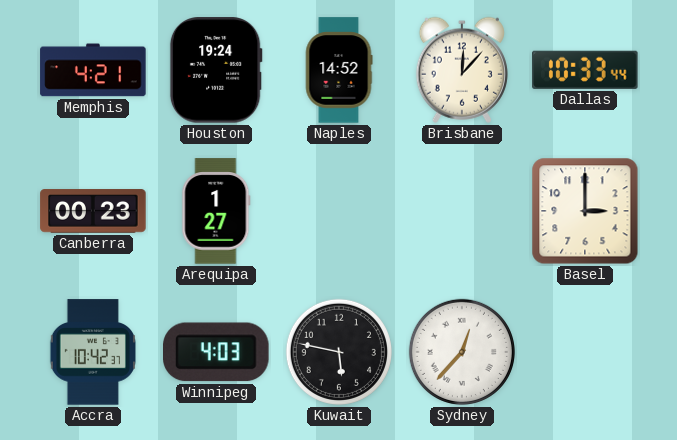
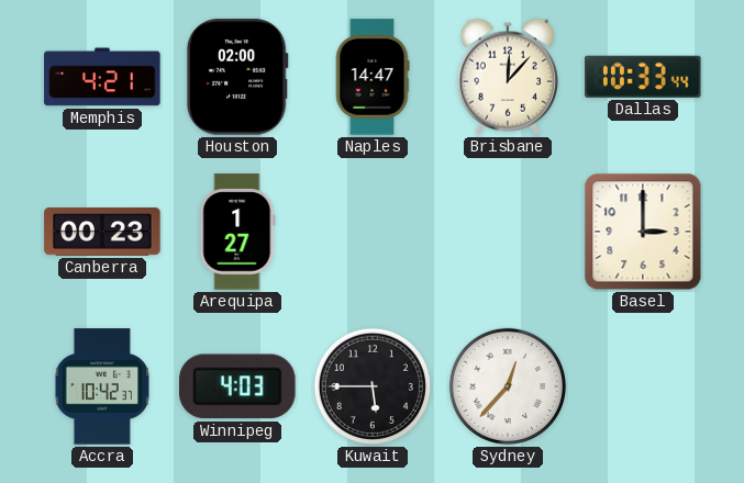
Houston: 19:24 -> 02:00 (237, 77)
Naples: 14:52 -> 14:47 (373, 77)
Kuwait: 5:47 -> 5:45 (373, 386)
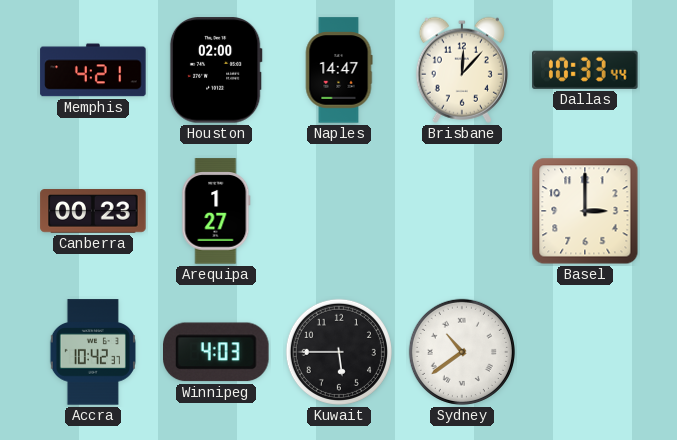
Sydney: 12:37 -> 10:39 (462, 352)
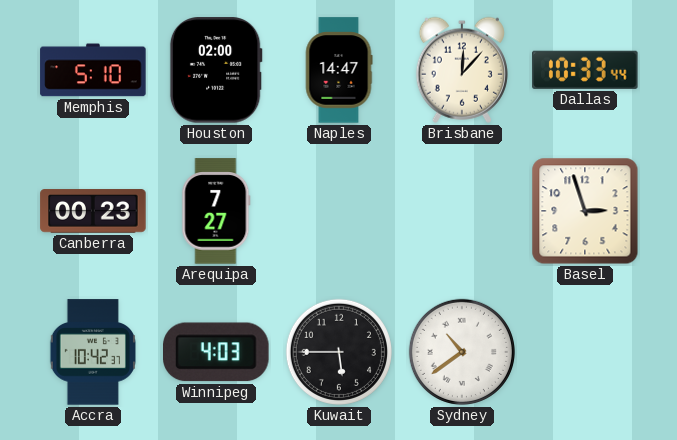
Memphis: 4:21 -> 5:10 (93, 70)
Arequipa: 1:27 -> 7:27 (216, 211)
Basel: 3:00 -> 2:57 (585, 211)
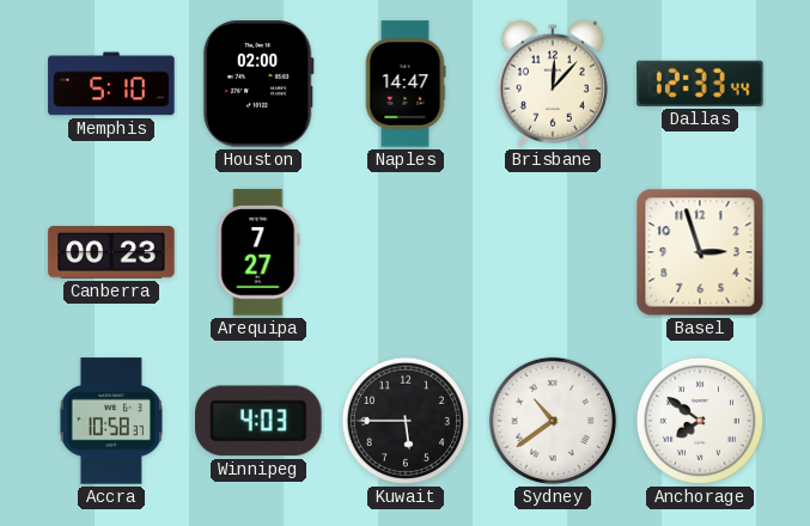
Dallas: 10:33 -> 12:33 (700, 84)
Accra: 10:42 -> 10:58 (110, 421)
Anchorage: none -> 7:51 (700, 421)
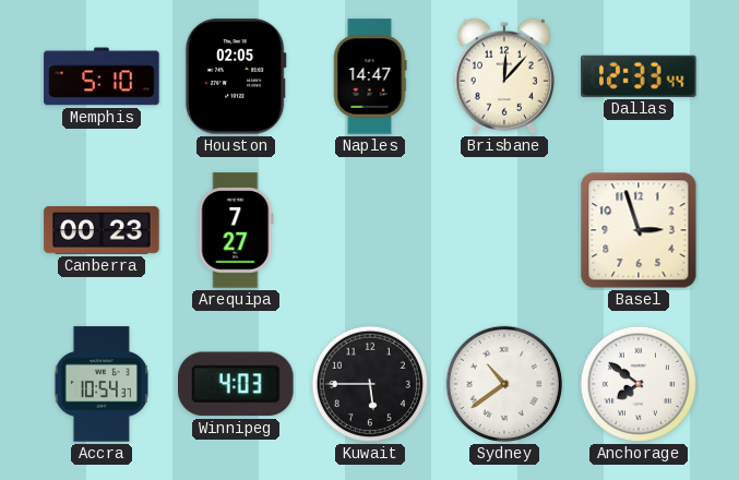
Houston: 02:00 -> 02:05 (236, 76)
Accra: 10:58 -> 10:54 (100, 384)
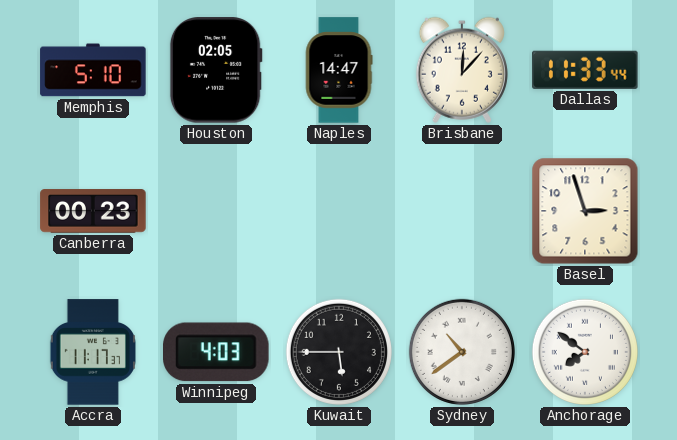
Dallas: 12:33 -> 11:33 (585, 70)
Arequipa: 7:27 -> none (236, 230)
Accra: 10:54 -> 11:17 (92, 352)
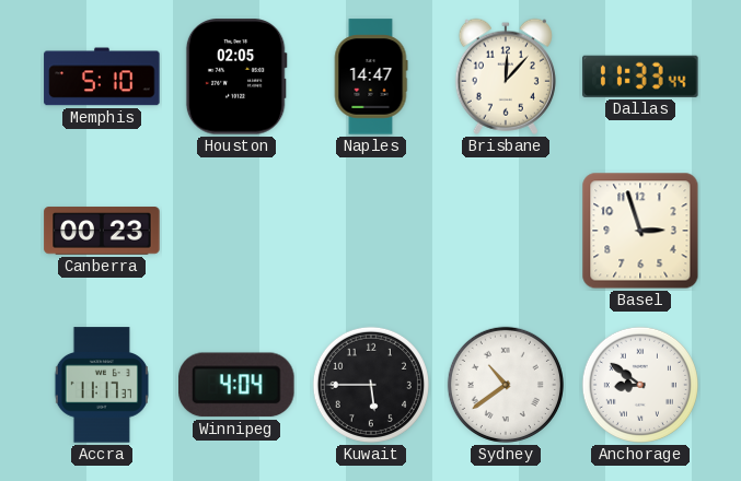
Winnipeg: 4:03 -> 4:04 (238, 385)
Anchorage: 7:51 -> 8:51 (640, 385)
